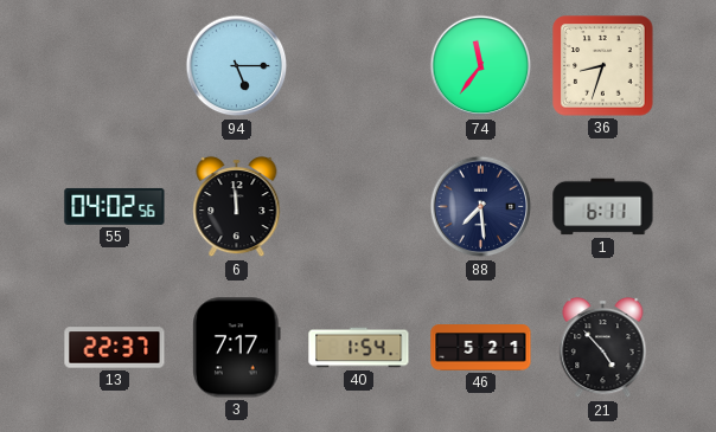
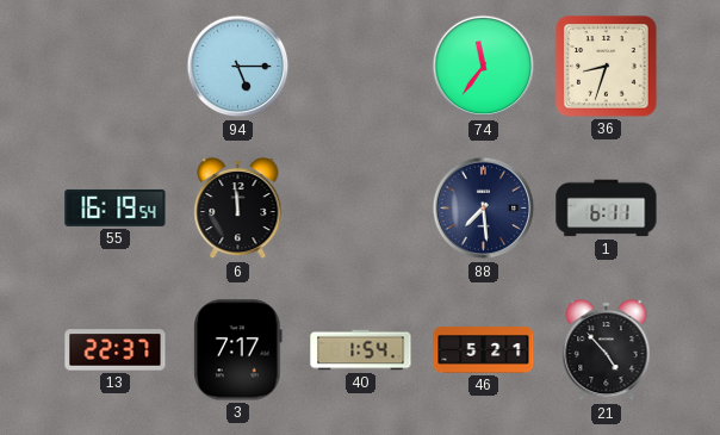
55: 04:02 -> 16:19 (116, 207)
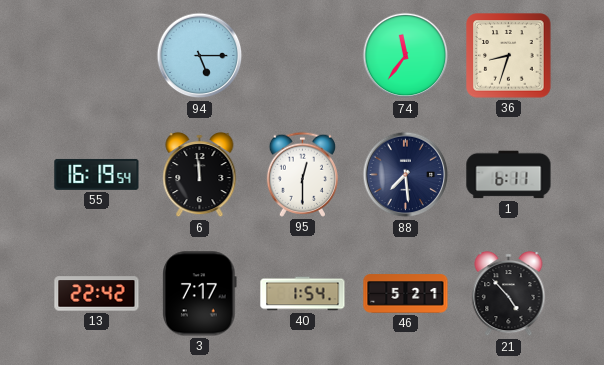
95: none -> 12:30 (302, 174)
13: 22:37 -> 22:42 (97, 294)
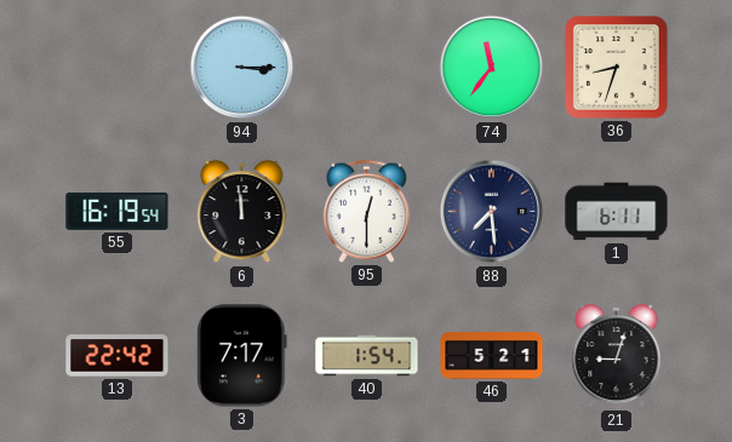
94: 5:15 -> 3:15 (242, 68)
21: 4:53 -> 9:03 (617, 356)
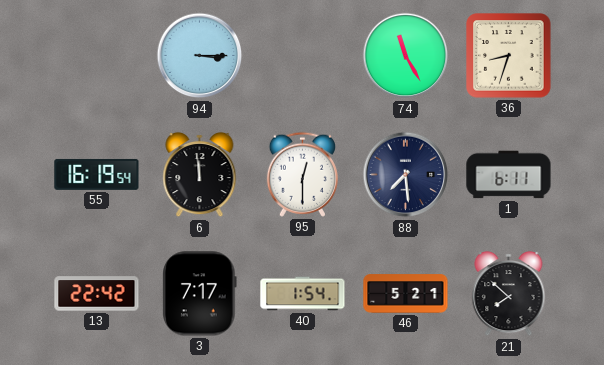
74: 11:36 -> 11:25 (406, 56)
21: 9:03 -> 7:52 (509, 294)
